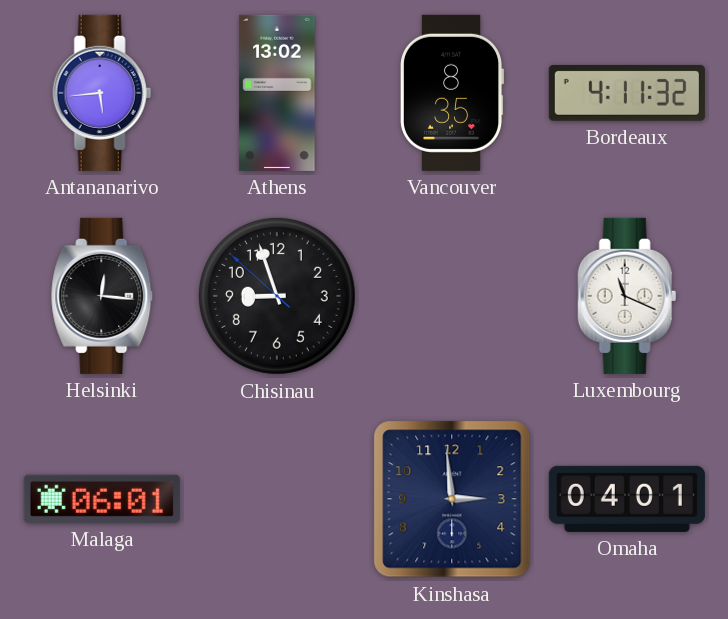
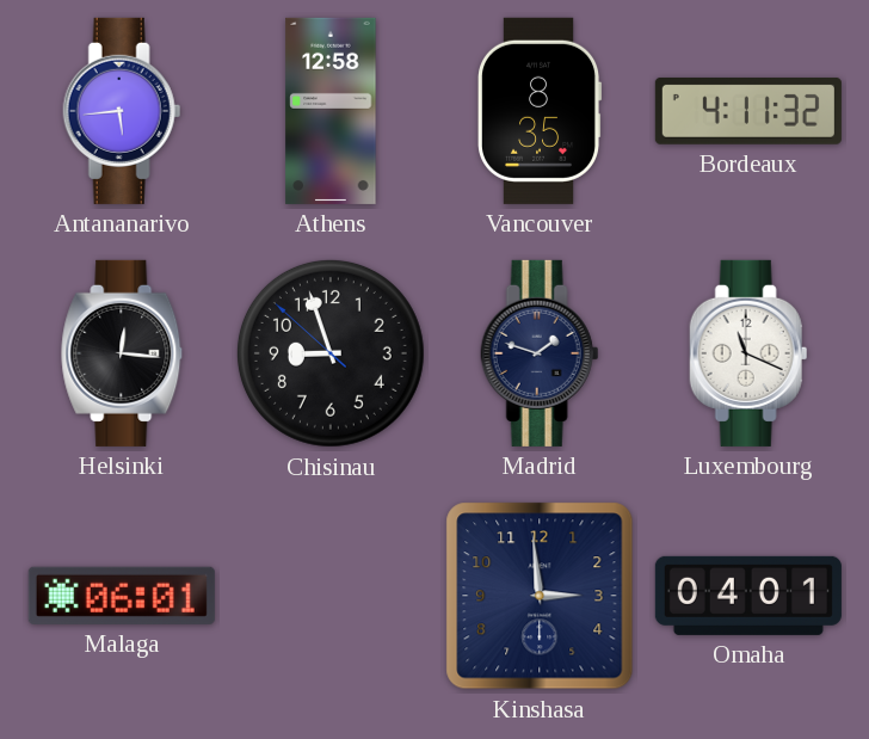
Athens: 13:02 -> 12:58 (331, 111)
Madrid: none -> 1:48 (540, 353)
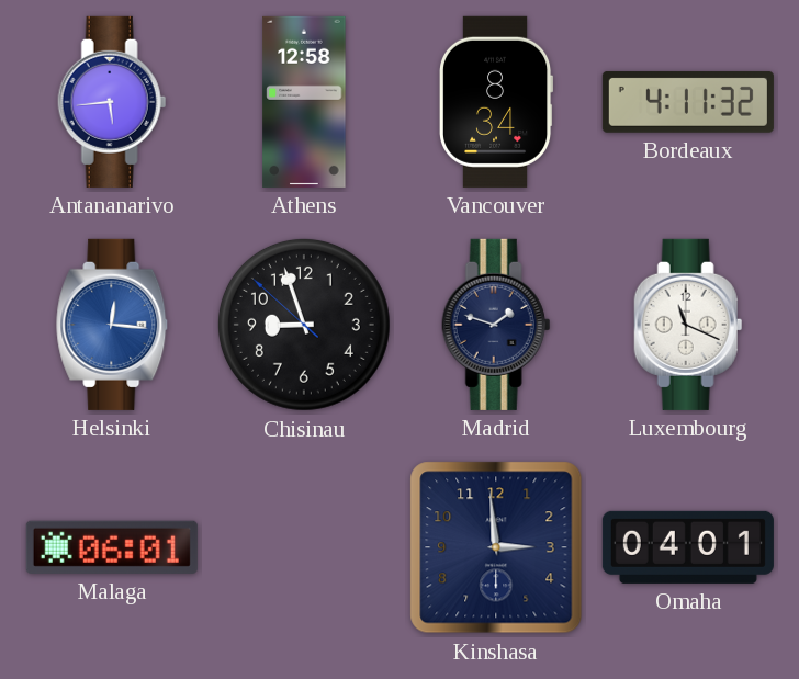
Vancouver: 8:35 -> 8:34 (496, 102)
Helsinki dial: black -> blue (113, 325)
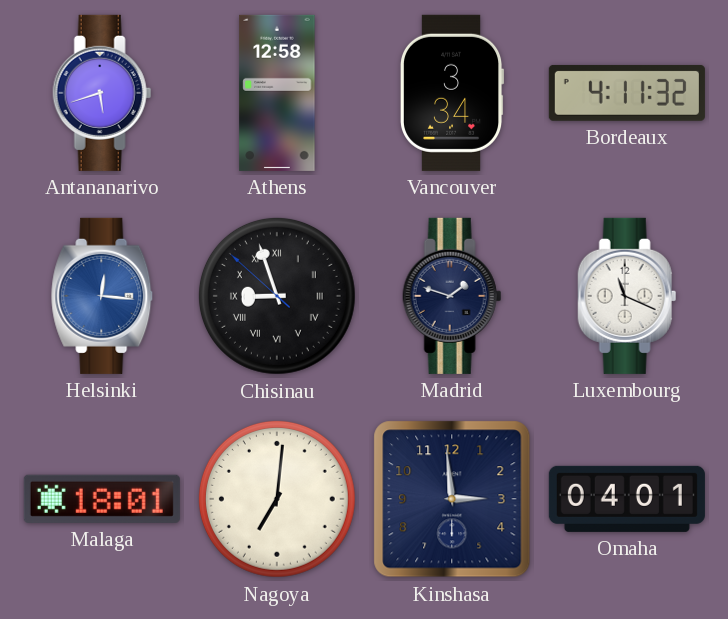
Antananarivo: 5:44 -> 5:42 (102, 93)
Vancouver: 8:34 -> 3:34 (452, 93)
Chisinau numerals: Arabic -> Roman (277, 296)
Malaga: 06:01 -> 18:01 (102, 499)
Nagoya: none -> 7:01 (277, 499)
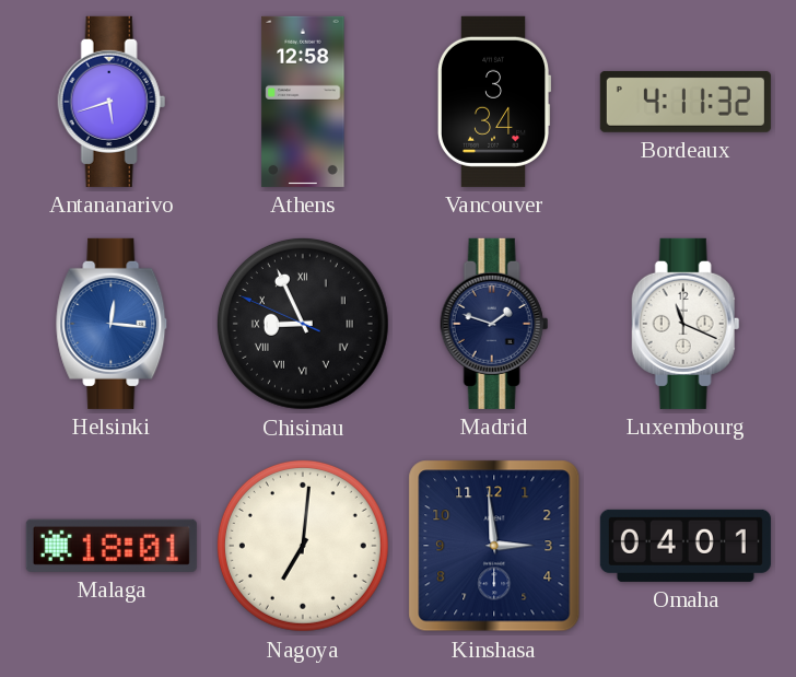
Chisinau: 8:56 -> 8:55 (303, 324)
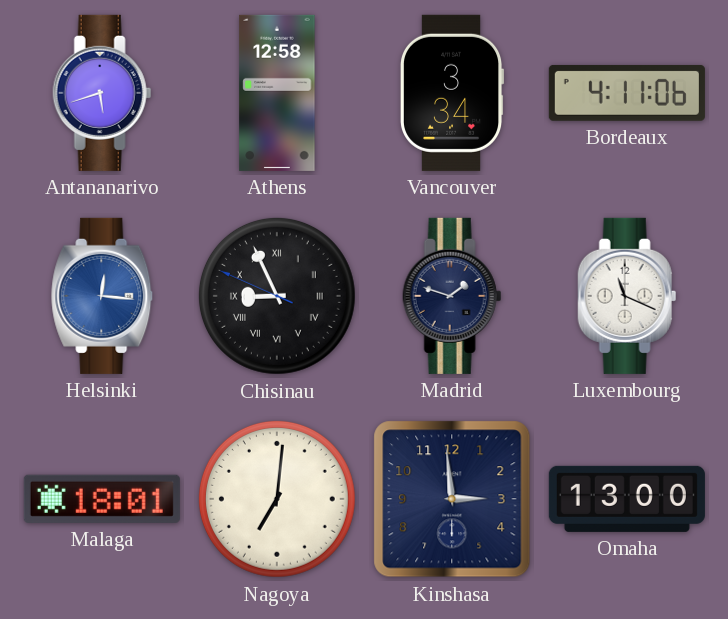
Bordeaux: 4:11:32 -> 4:11:06 (627, 93)
Omaha: 04:01 -> 13:00 (627, 499)
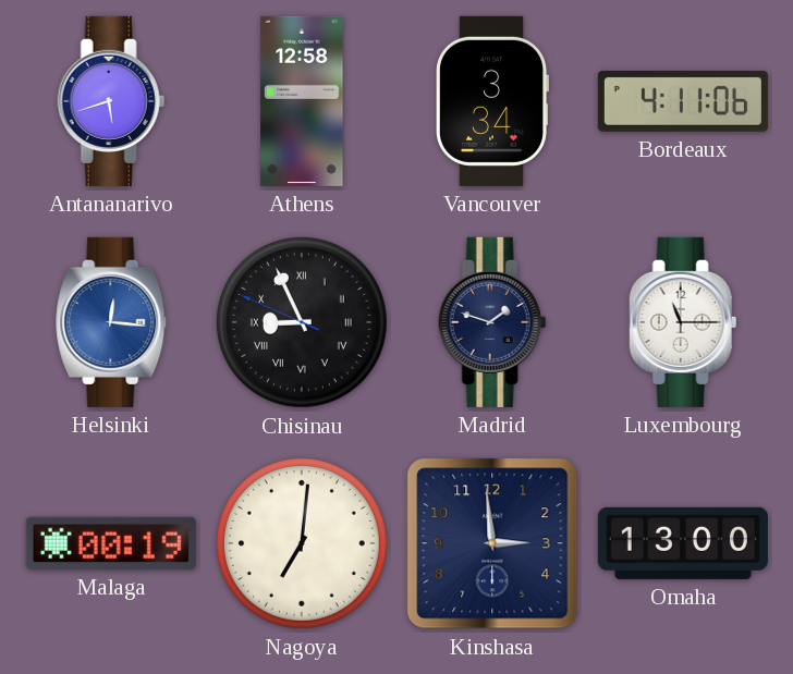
Luxembourg: 11:19 -> 11:15 (683, 322)
Malaga: 18:01 -> 00:19 (111, 543)
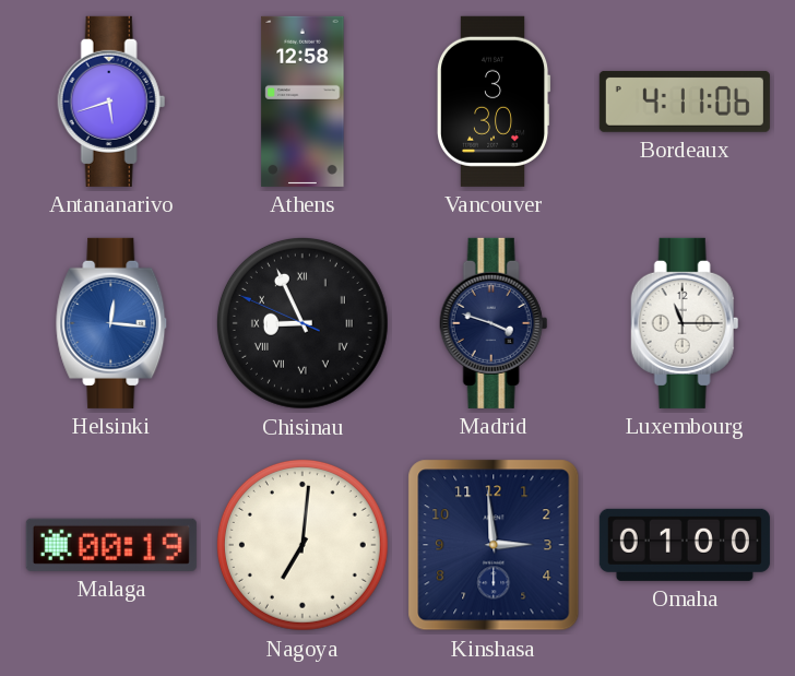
Vancouver: 3:34 -> 3:30 (494, 102)
Madrid: 1:48 -> 3:48 (494, 323)
Omaha: 13:00 -> 01:00 (685, 545)
